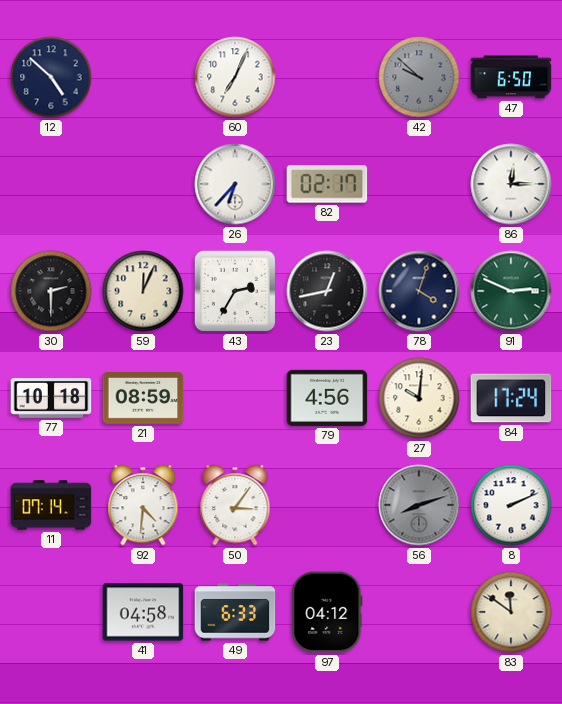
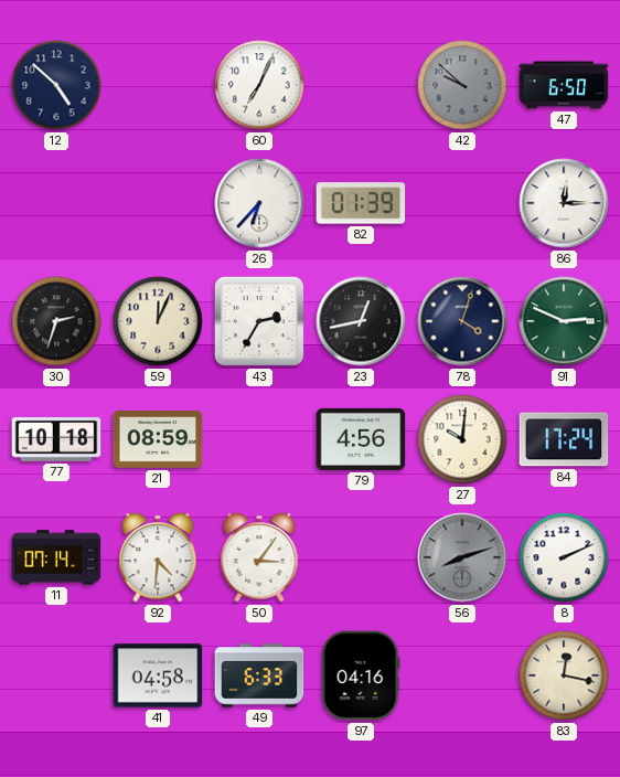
82: 02:17 -> 01:39 (361, 203)
30: 2:30 -> 2:33 (56, 321)
97: 04:12 -> 04:16 (361, 675)
83: 11:51 -> 12:17 (564, 675)
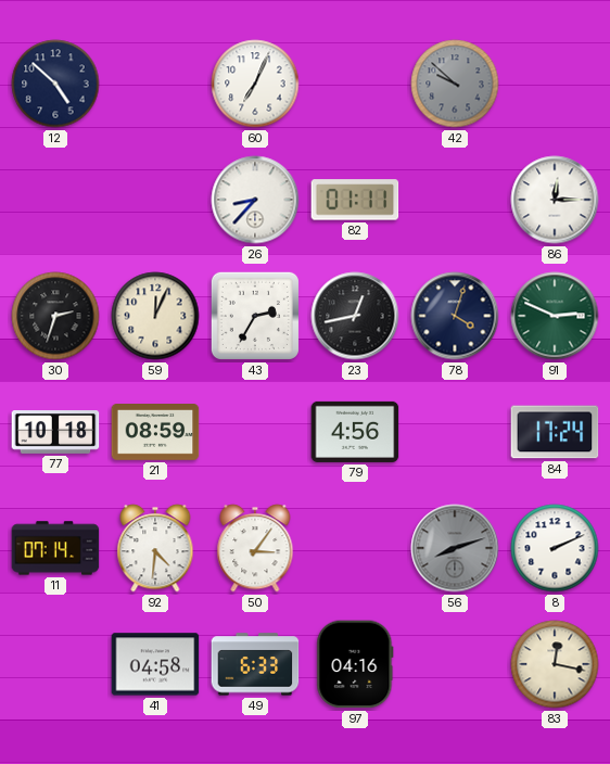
47: 6:50 -> none (564, 85)
26: 6:37 -> 8:37 (255, 200)
82: 01:39 -> 01:11 (355, 200)
27: 10:01 -> none (462, 439)
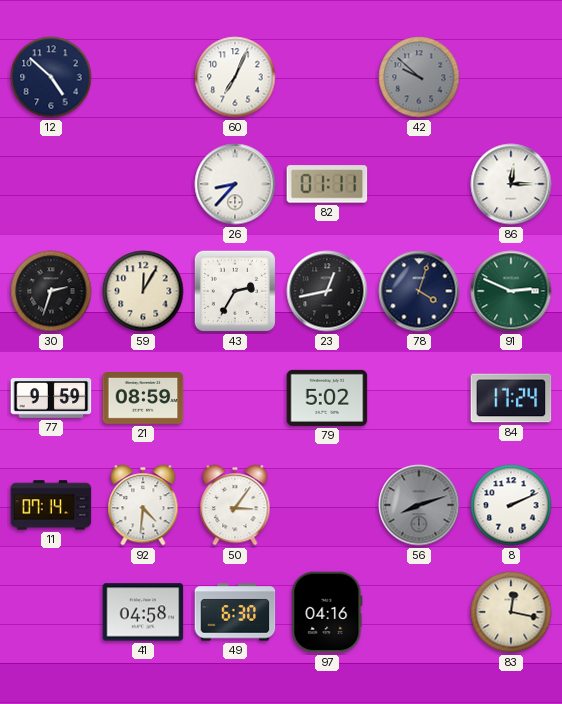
59: 12:04 -> 12:05 (143, 291)
77: 10:18 -> 9:59 (51, 399)
79: 4:56 -> 5:02 (327, 398)
49: 6:33 -> 6:30 (235, 612)
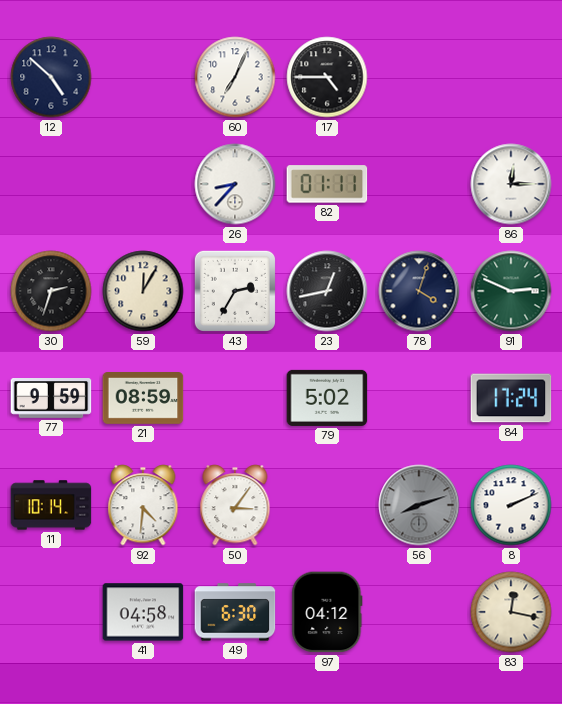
17: none -> 4:45 (327, 77)
42: 9:52 -> none (419, 77)
11: 07:14 -> 10:14 (51, 505)
97: 04:16 -> 04:12 (327, 612)
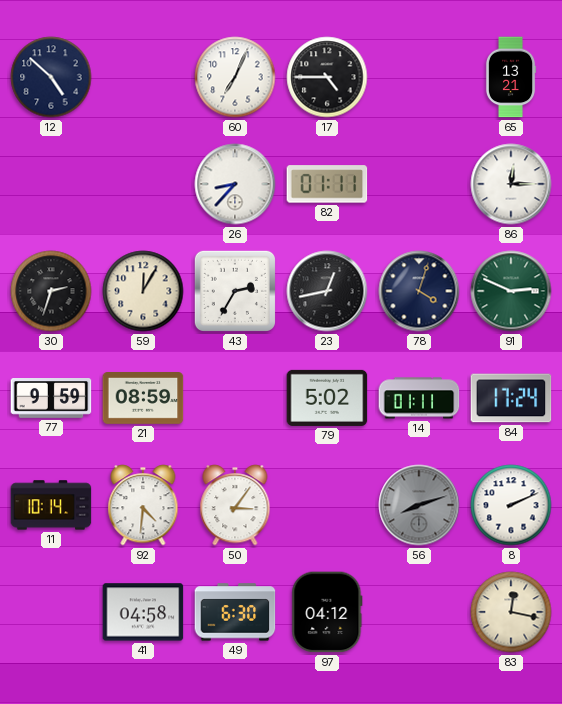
65: none -> 13:21 (511, 77)
14: none -> 01:11 (419, 398)
